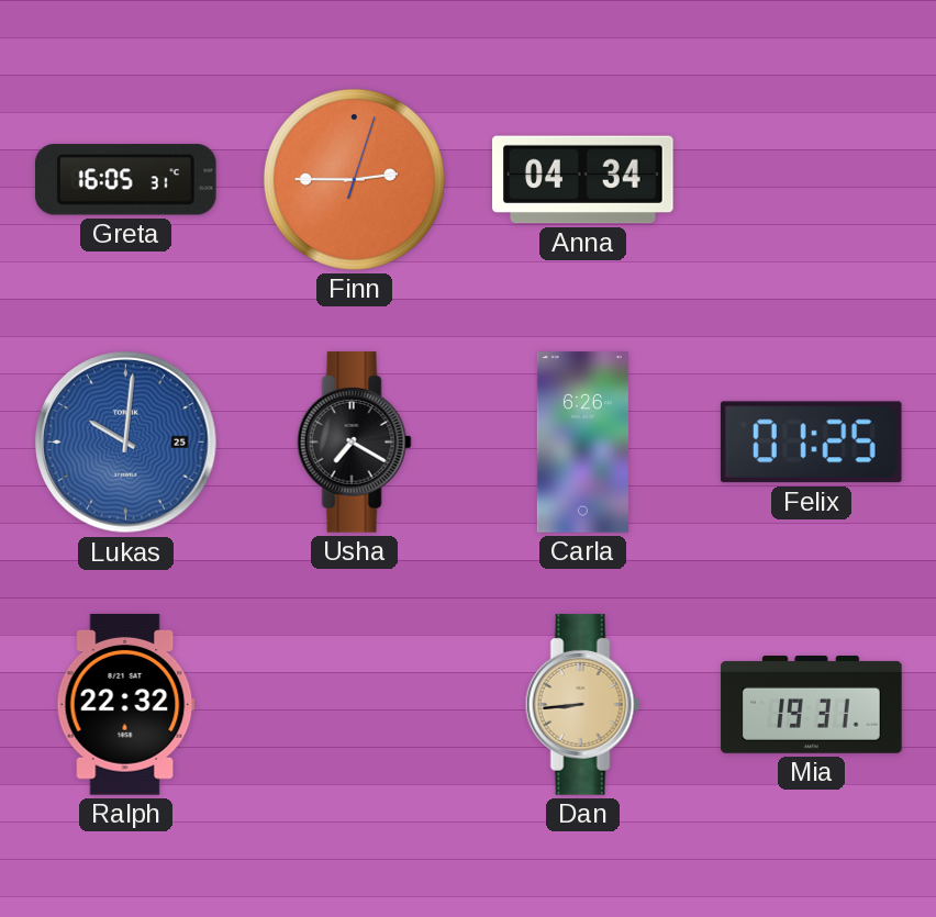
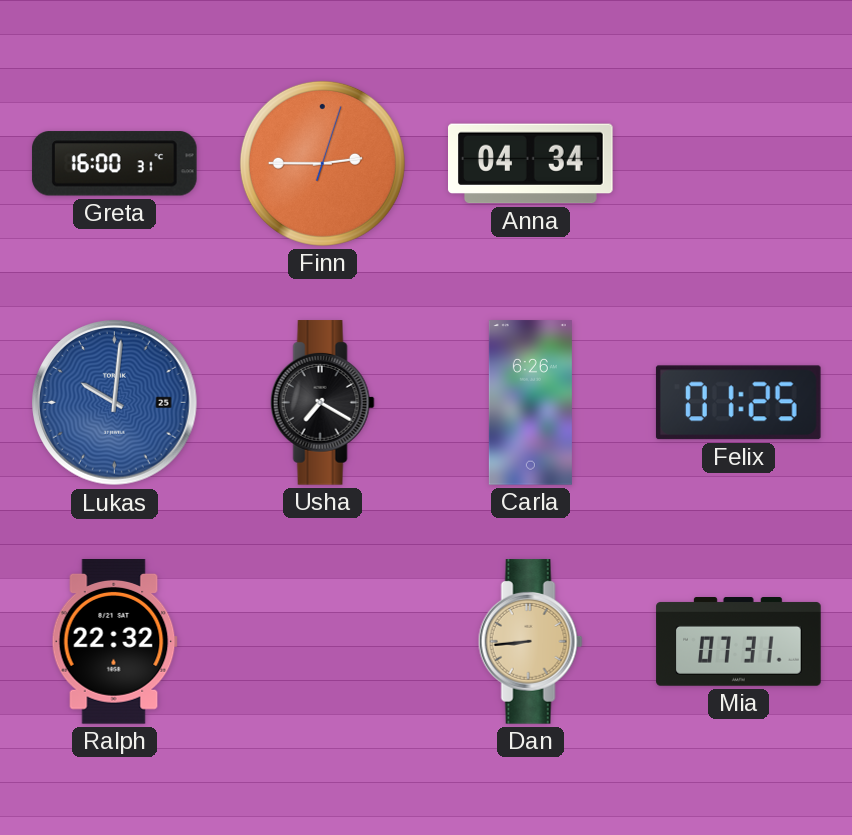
Greta: 16:05 -> 16:00 (114, 164)
Mia: 19:31 -> 07:31 (739, 642)
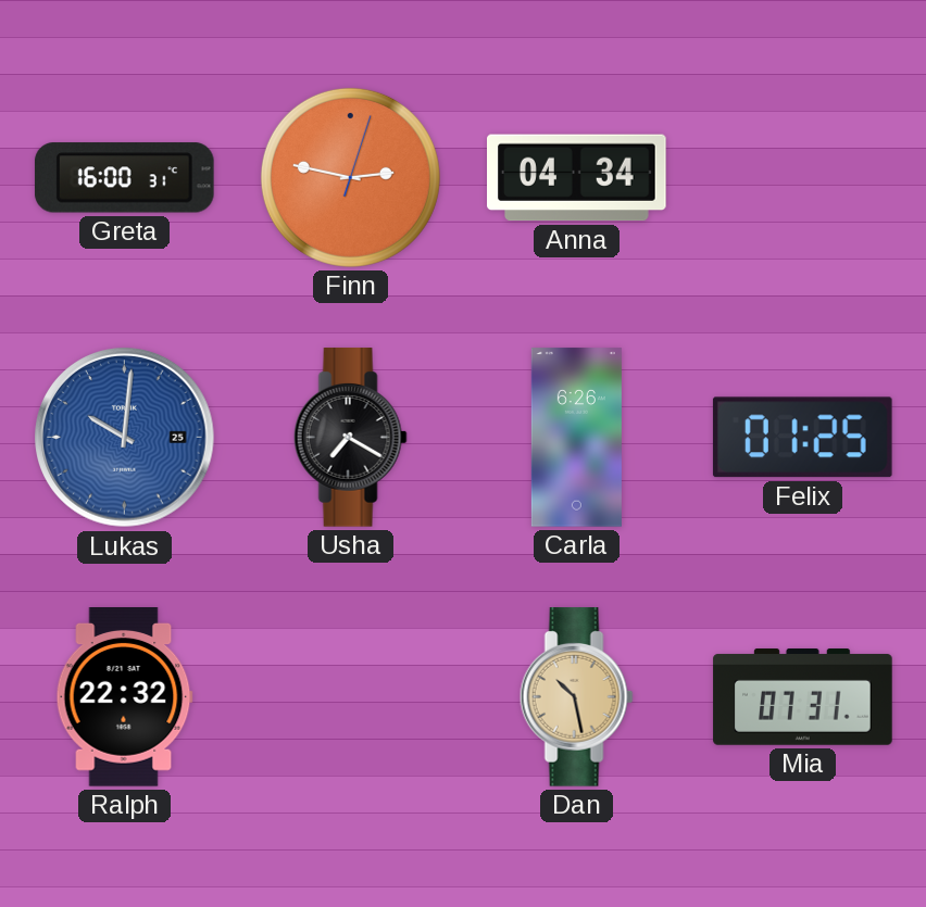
Finn: 2:45 -> 2:47 (350, 177)
Dan: 8:44 -> 10:28 (576, 697)
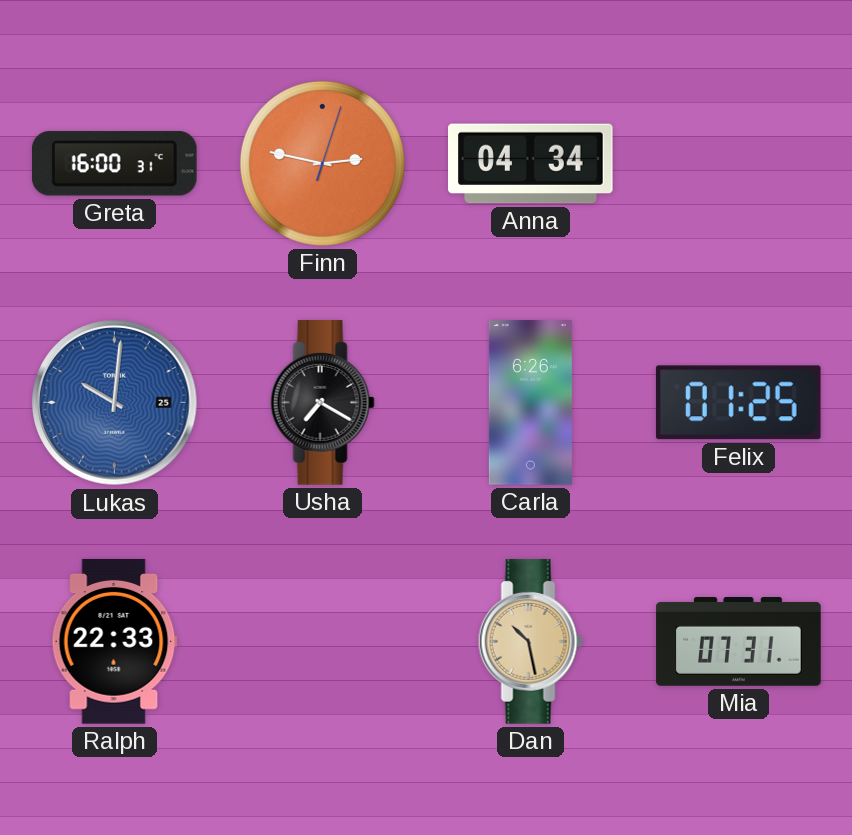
Ralph: 22:32 -> 22:33 (114, 642)
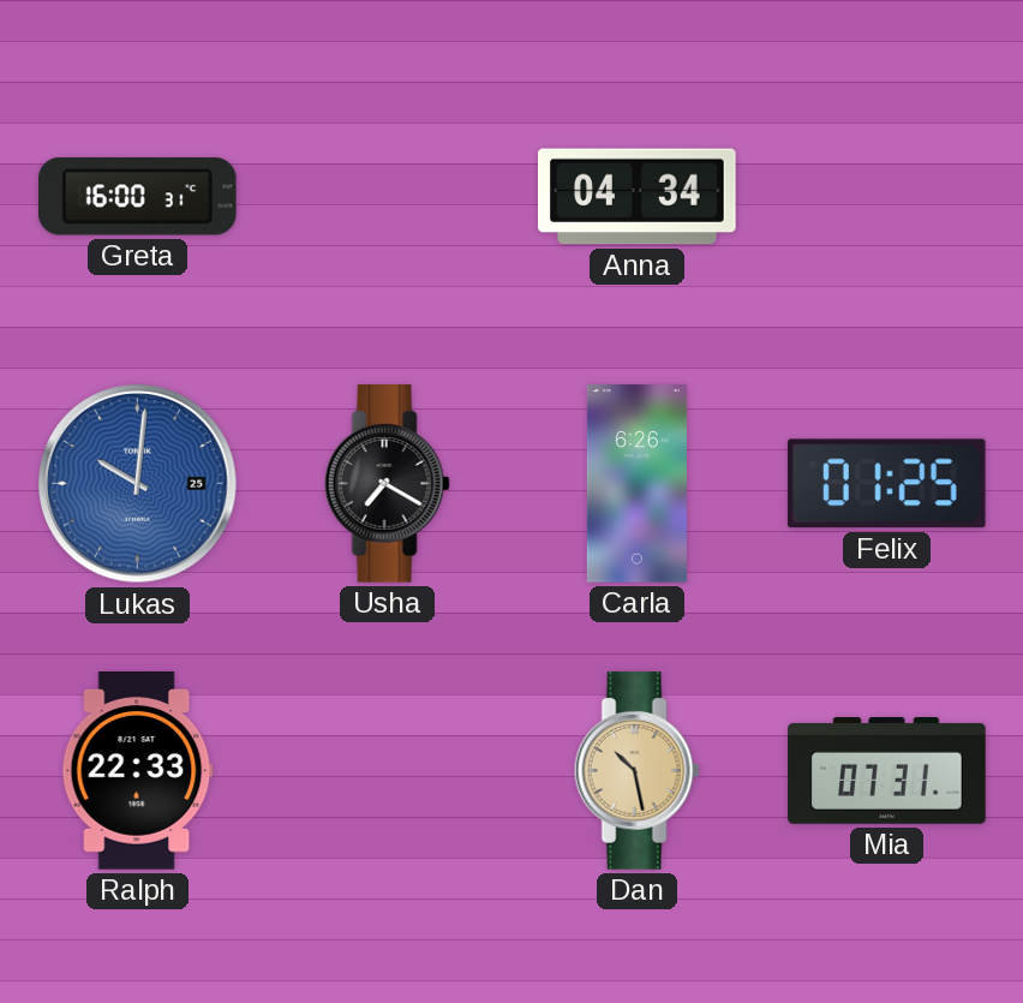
Finn: 2:47 -> none (322, 163)
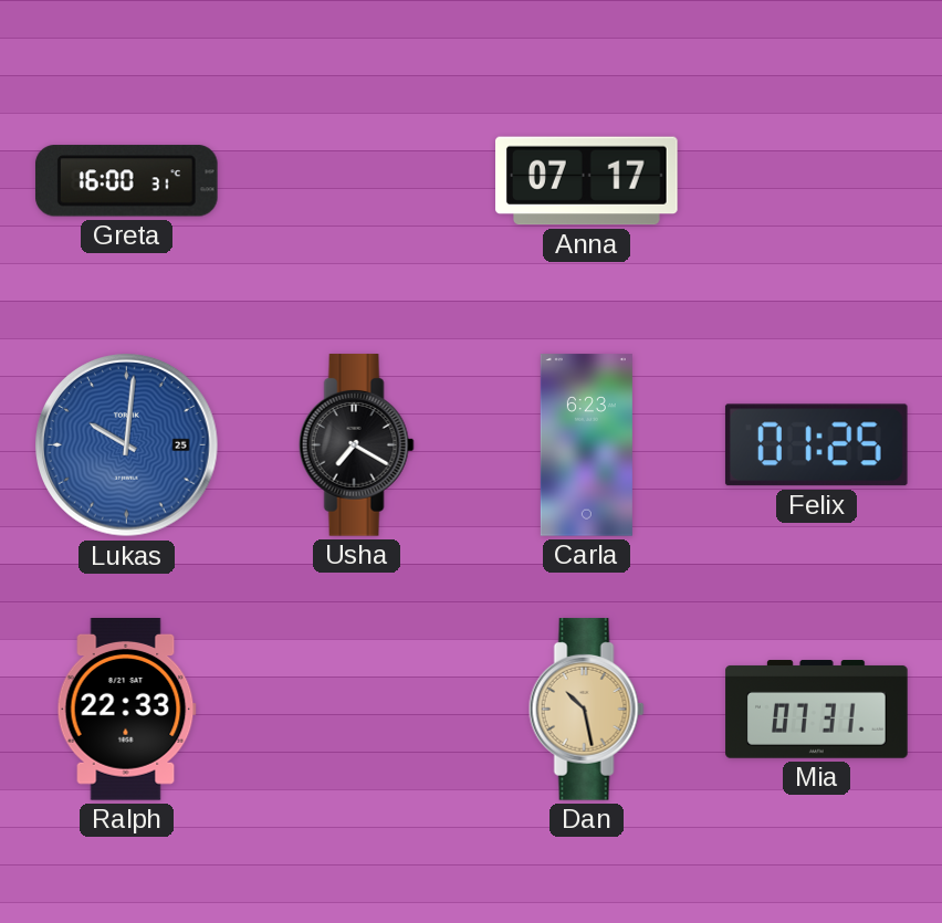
Anna: 04:34 -> 07:17 (587, 181)
Carla: 6:26 -> 6:23 (586, 445)
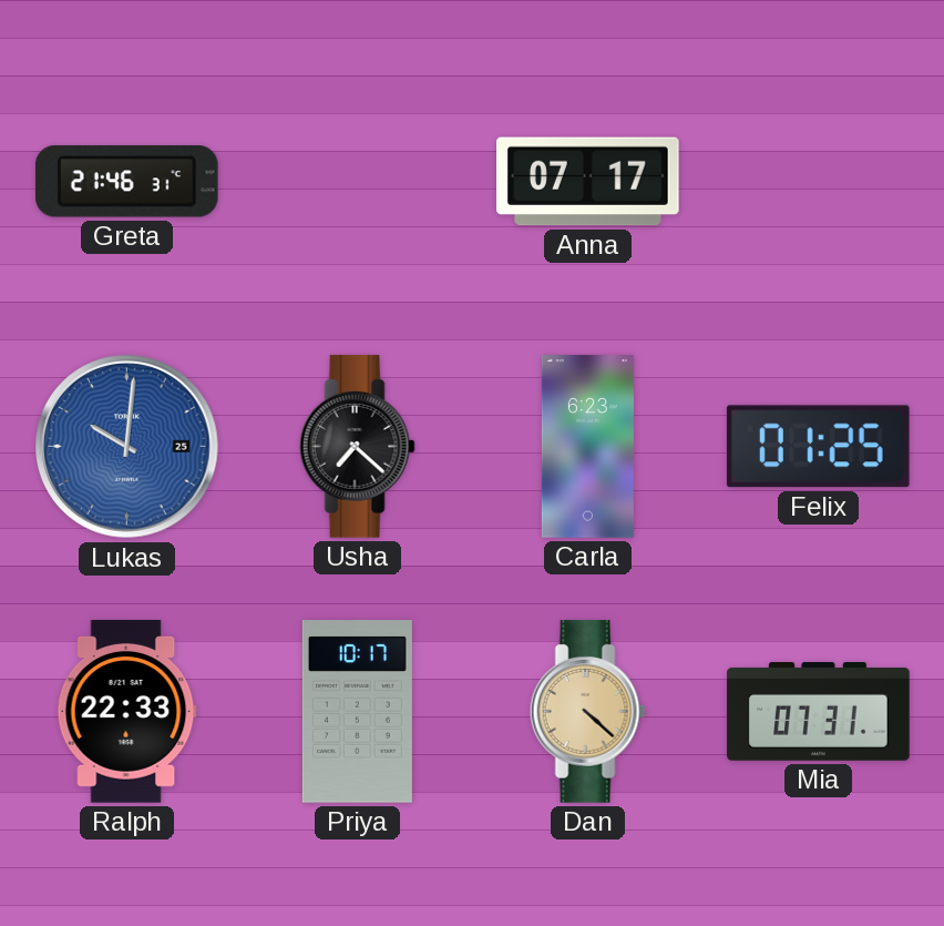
Greta: 16:00 -> 21:46 (126, 182)
Usha: 7:20 -> 7:22 (357, 447)
Priya: none -> 10:17 (357, 712)
Dan: 10:28 -> 4:22 (587, 712)
